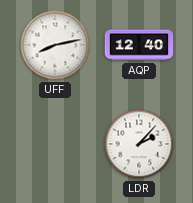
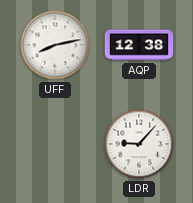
AQP: 12:40 -> 12:38 (139, 45)
LDR: 2:07 -> 9:07 (139, 144)
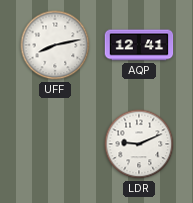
AQP: 12:38 -> 12:41 (139, 45)
LDR: 9:07 -> 9:11 (139, 144)
